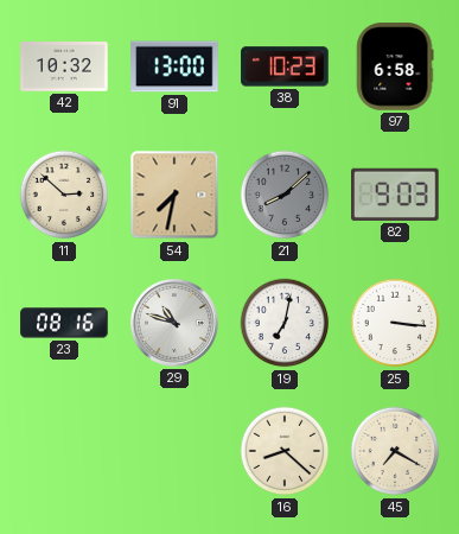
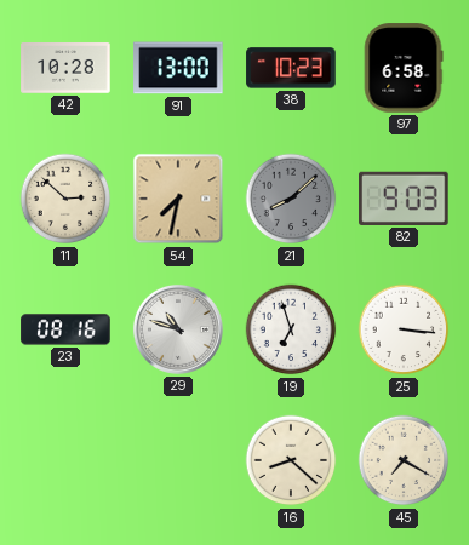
42: 10:32 -> 10:28 (65, 68)
19: 7:02 -> 6:57 (291, 329)
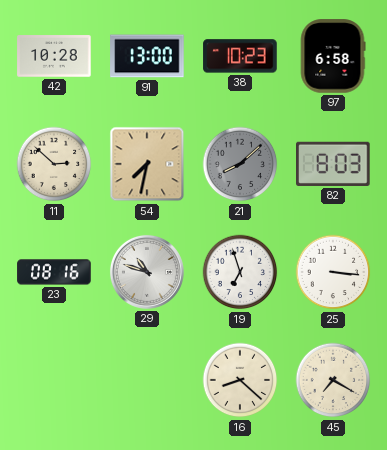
82: 9:03 -> 8:03 (334, 164)
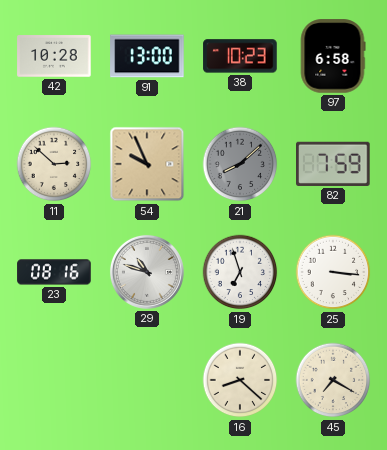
54: 7:32 -> 9:56 (147, 164)
82: 8:03 -> 7:59 (334, 164)
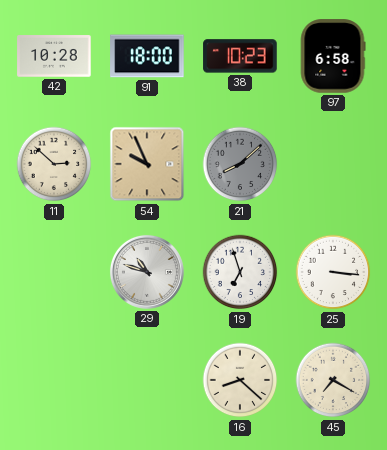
91: 13:00 -> 18:00 (147, 56)
82: 7:59 -> none (334, 164)
23: 08:16 -> none (54, 272)
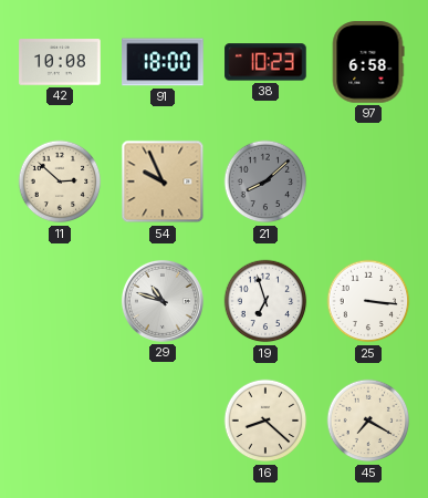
42: 10:28 -> 10:08 (60, 62)
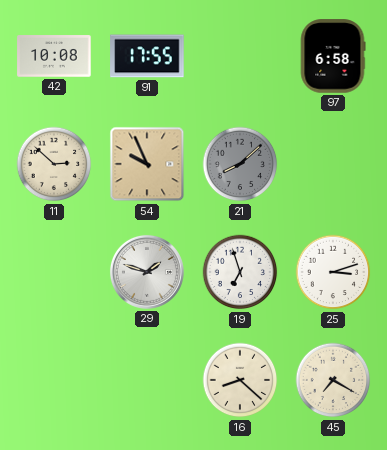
91: 18:00 -> 17:55 (147, 56)
38: 10:23 -> none (265, 62)
29: 10:48 -> 1:48 (147, 272)
25: 3:16 -> 3:12 (333, 272)
